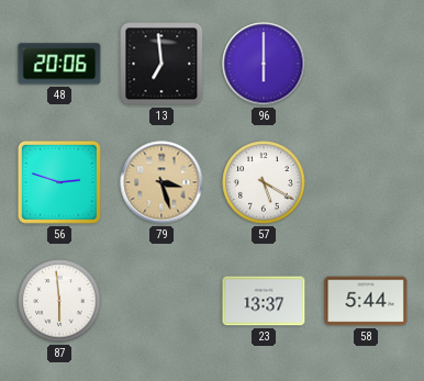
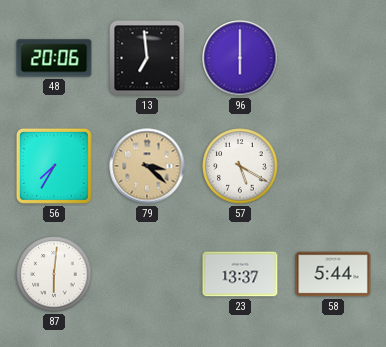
56: 2:48 -> 7:35 (54, 166)
79: 3:27 -> 3:22 (147, 166)
87: 5:59 -> 6:01 (54, 274)
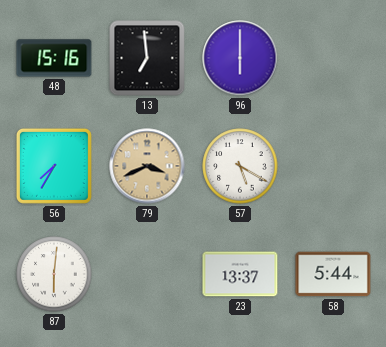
48: 20:06 -> 15:16 (54, 58)
79: 3:22 -> 3:41 (147, 166)
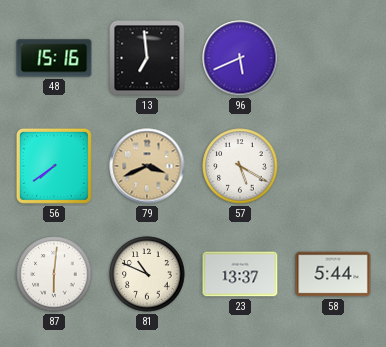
96: 6:00 -> 5:41 (240, 58)
56: 7:35 -> 7:39 (54, 166)
81: none -> 10:49 (147, 274)
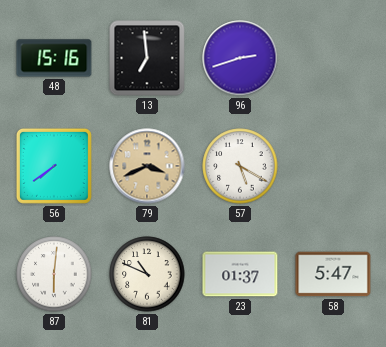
96: 5:41 -> 2:42 (240, 58)
23: 13:37 -> 01:37 (240, 274)
58: 5:44 -> 5:47 (333, 274)
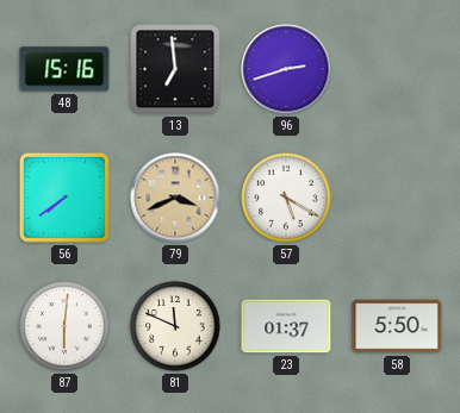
81: 10:49 -> 11:49 (175, 326)
58: 5:47 -> 5:50 (397, 326)
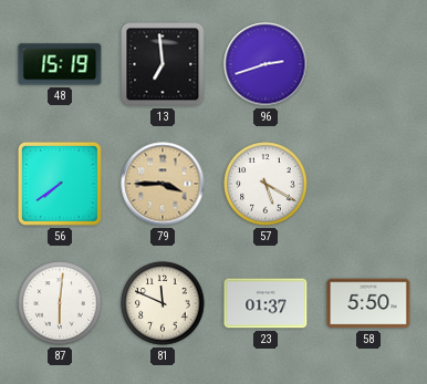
48: 15:16 -> 15:19 (60, 64)
79: 3:41 -> 3:45 (163, 184)
